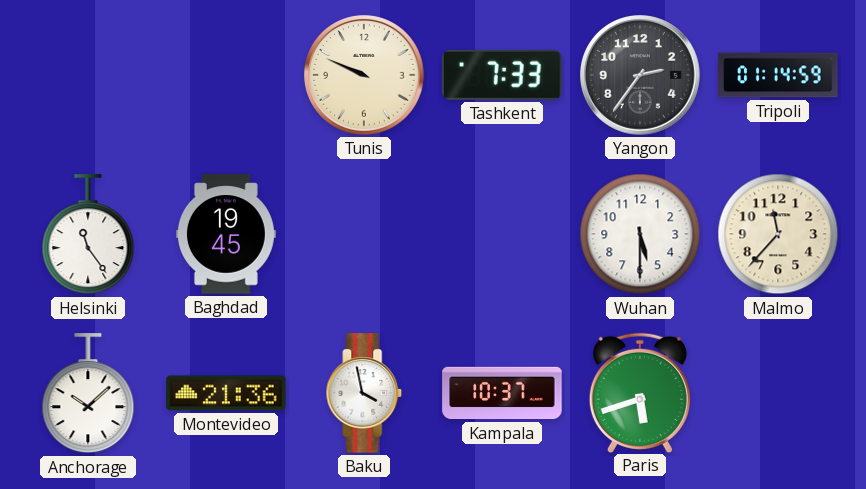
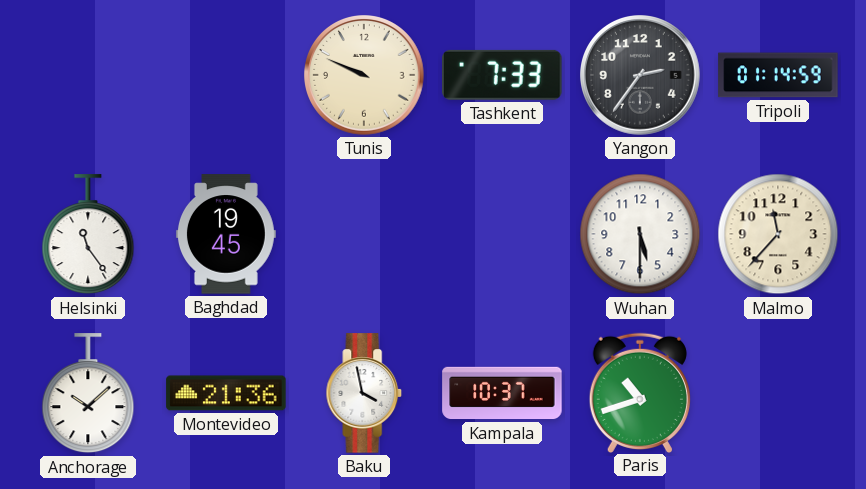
Paris: 5:42 -> 10:42 (640, 392)
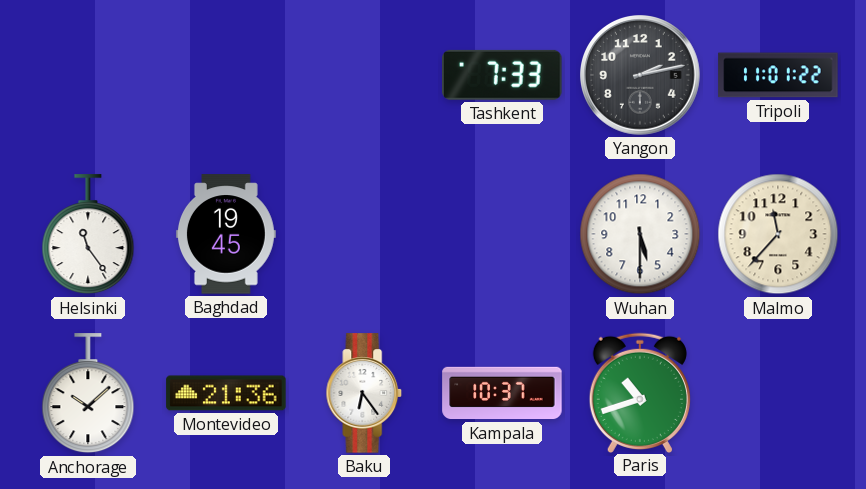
Tunis: 9:49 -> none (365, 76)
Yangon: 2:36 -> 2:13 (641, 76)
Tripoli: 01:14 -> 11:01 (778, 75)
Baku: 3:58 -> 6:24 (364, 393)
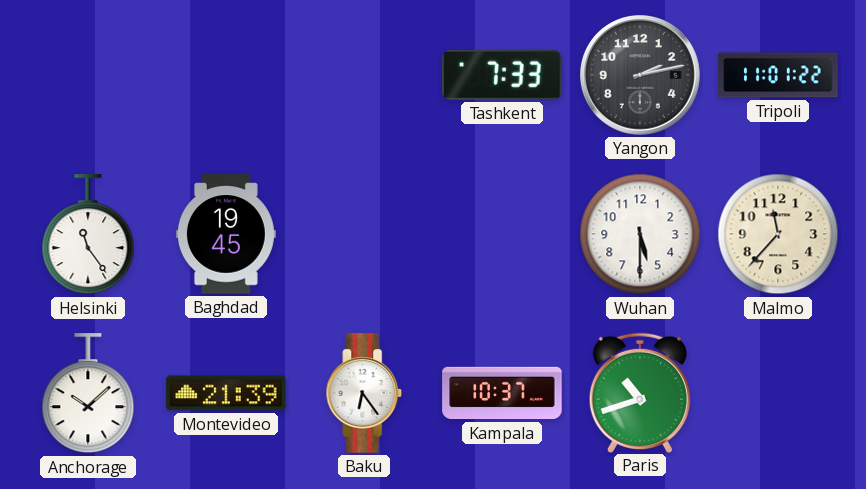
Montevideo: 21:36 -> 21:39 (226, 393)
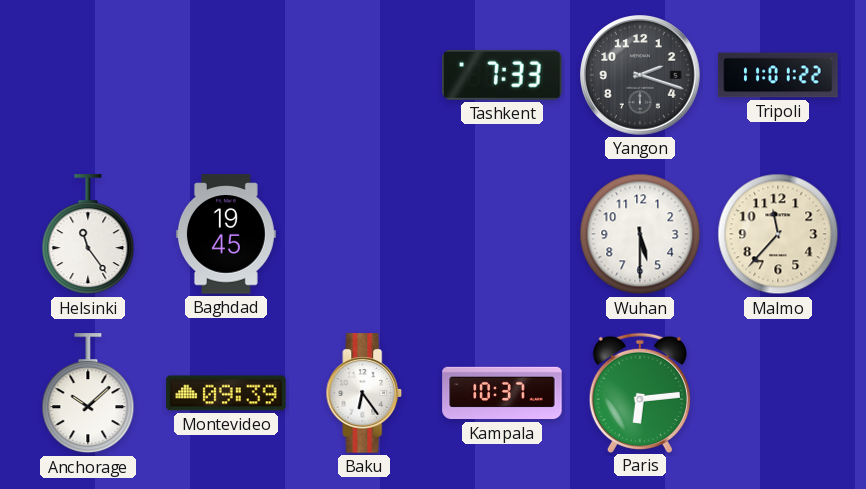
Yangon: 2:13 -> 2:18 (641, 76)
Montevideo: 21:39 -> 09:39 (226, 393)
Paris: 10:42 -> 6:14 (640, 392)
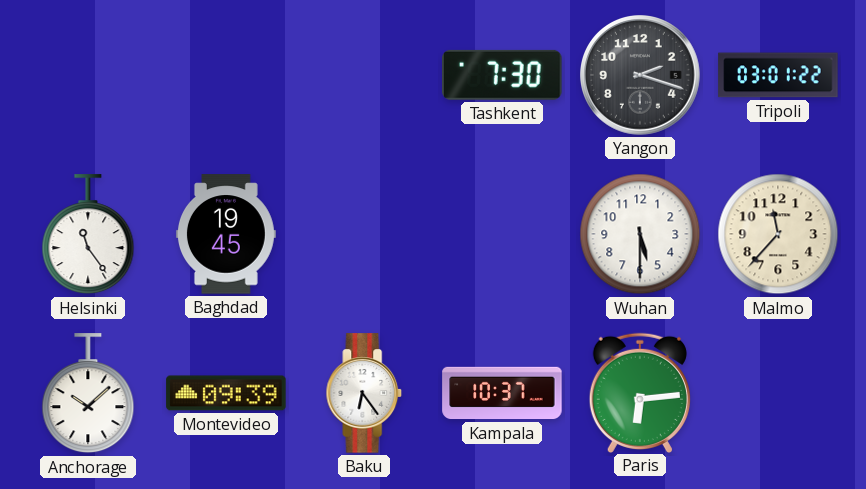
Tashkent: 7:33 -> 7:30 (502, 75)
Tripoli: 11:01 -> 03:01 (778, 75)
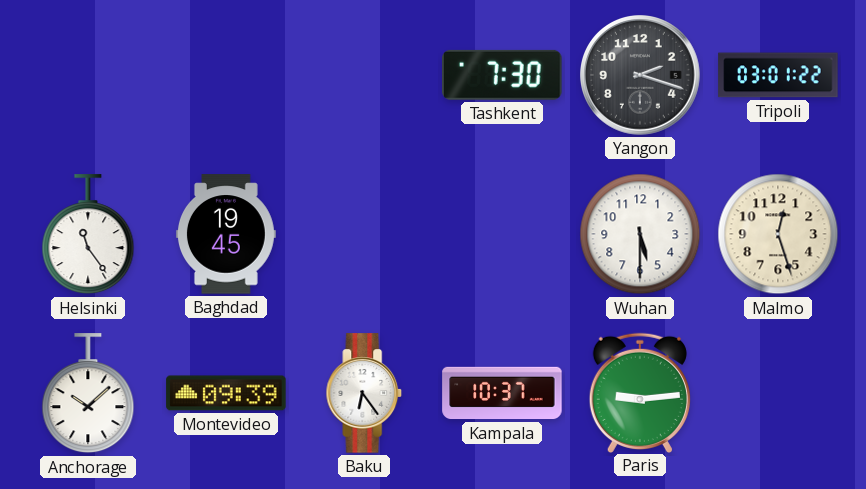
Malmo: 11:37 -> 12:27 (778, 234)
Paris: 6:14 -> 9:14 (640, 392)
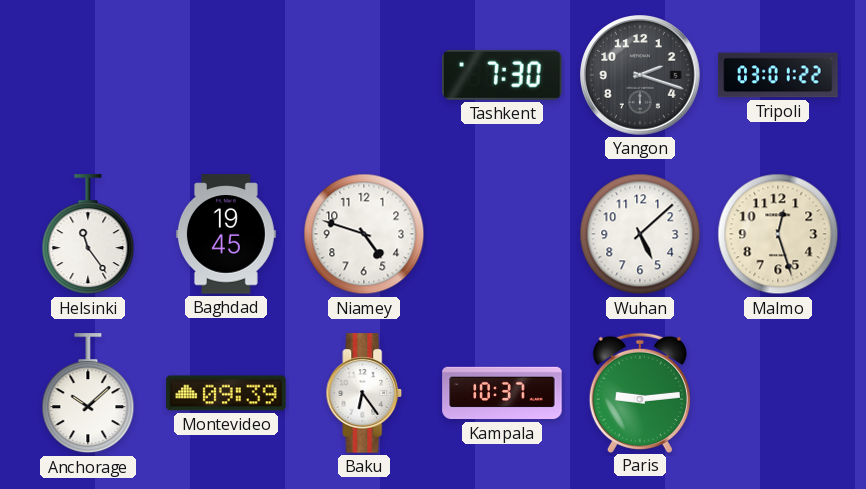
Niamey: none -> 4:48 (364, 234)
Wuhan: 5:30 -> 5:08 (640, 234)
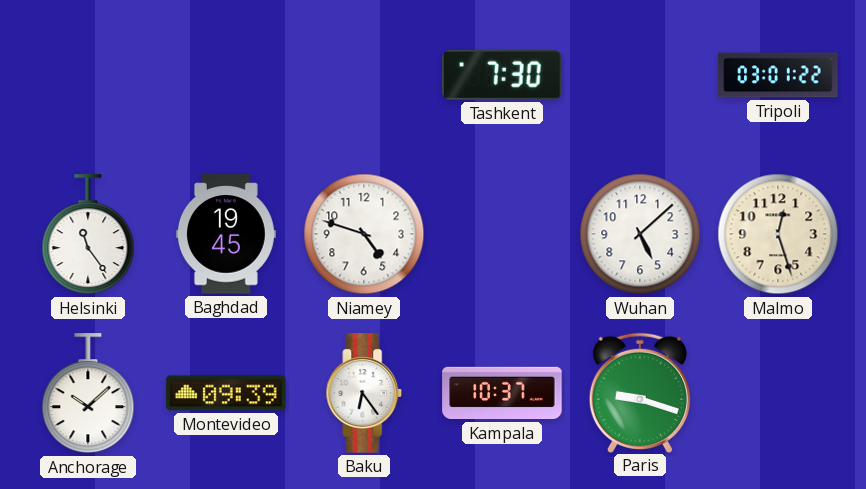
Yangon: 2:18 -> none (641, 76)
Paris: 9:14 -> 9:18 (640, 392)
